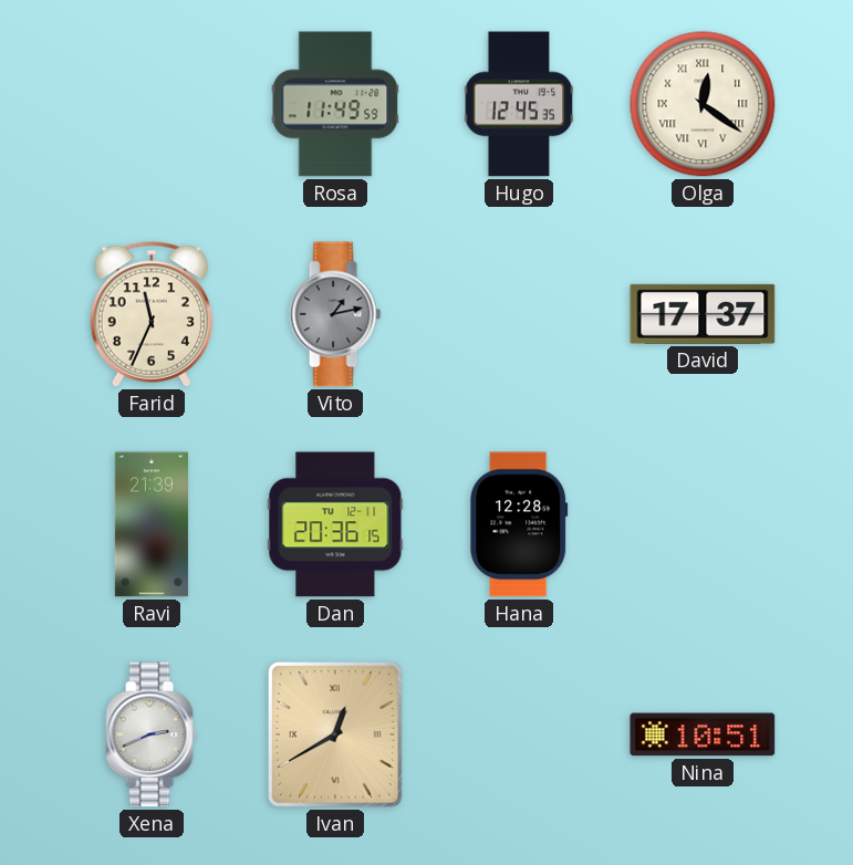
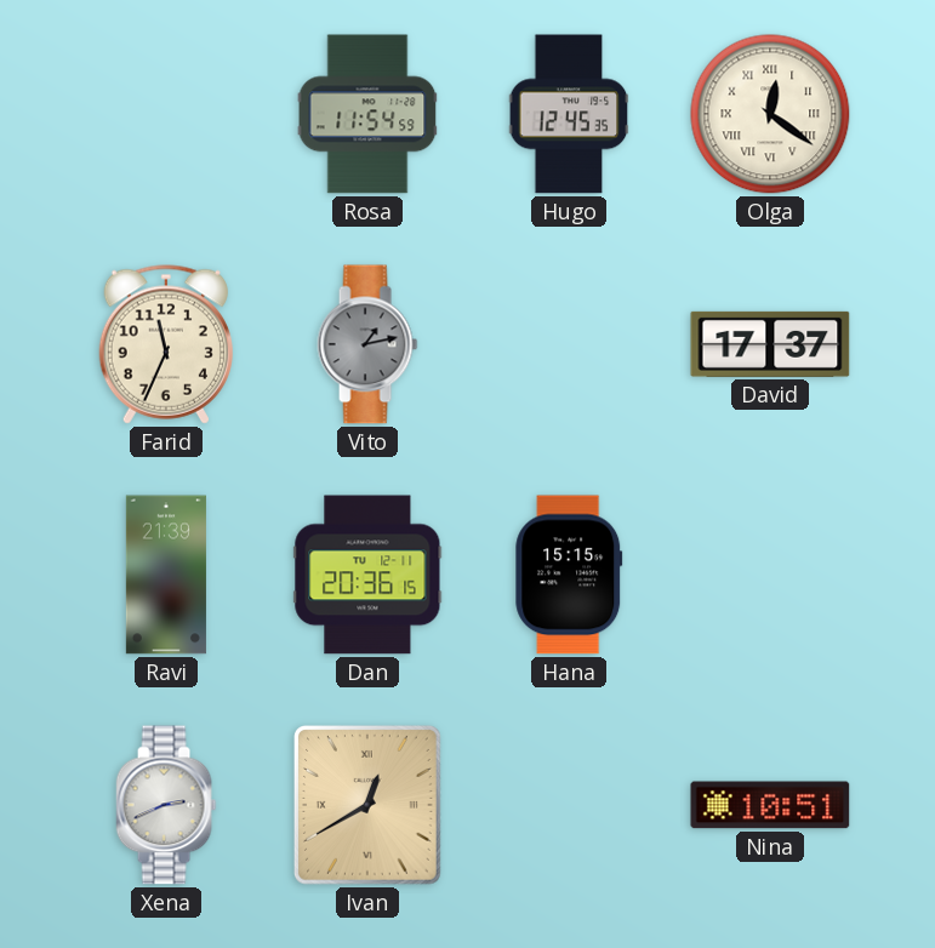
Rosa: 11:49 -> 11:54 (367, 114)
Hana: 12:28 -> 15:15 (569, 575)
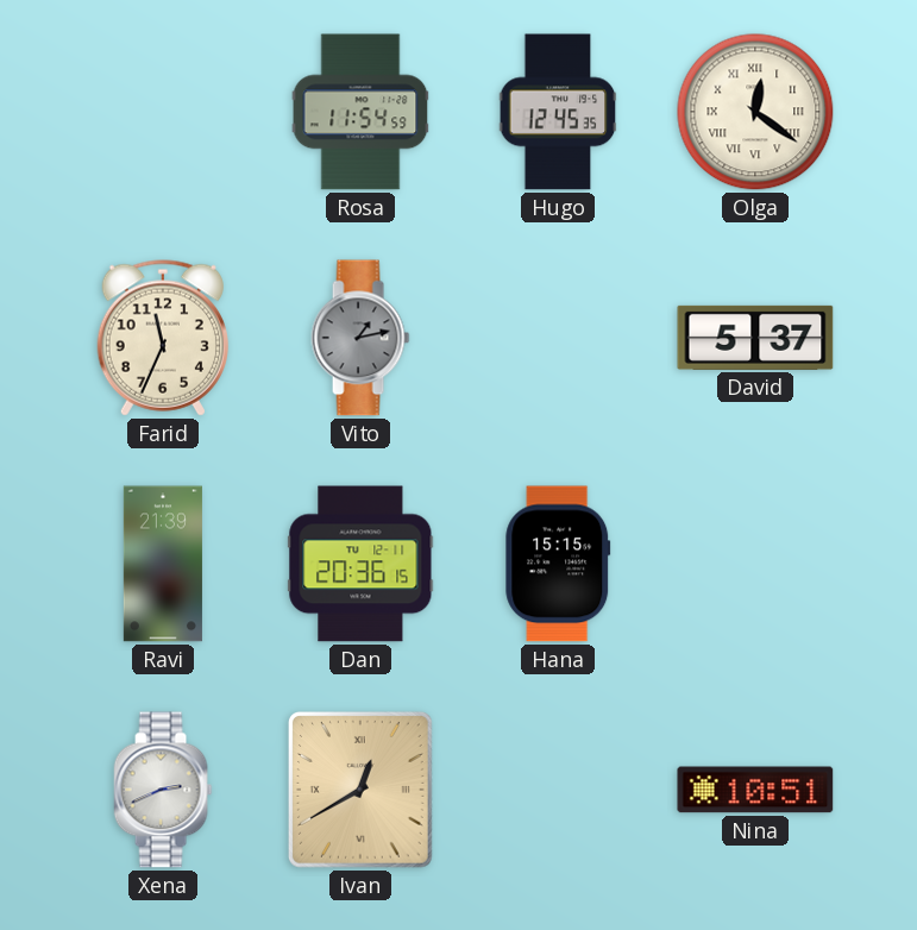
David: 17:37 -> 5:37 (755, 338)
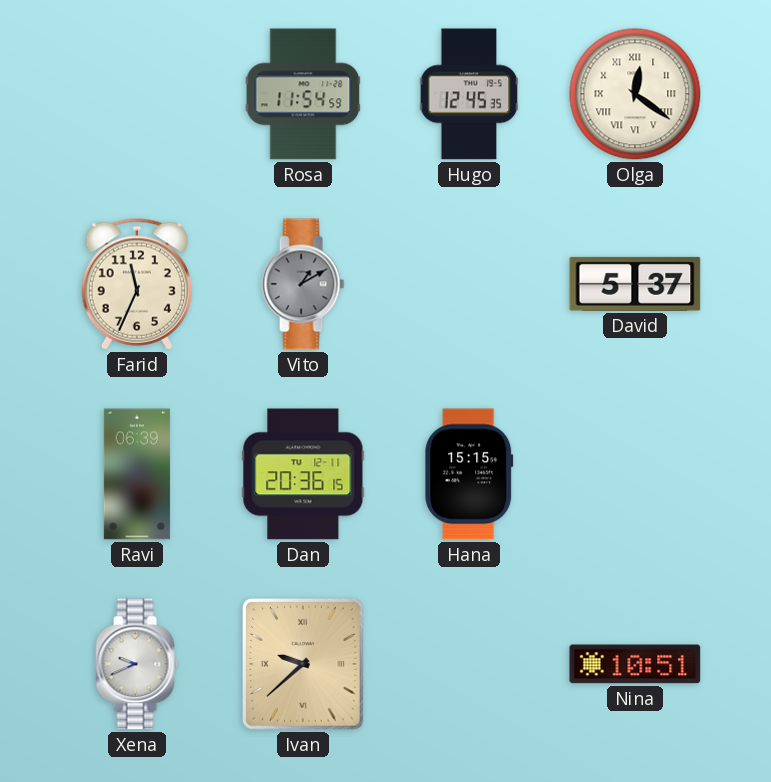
Vito: 1:13 -> 1:10 (303, 284)
Ravi: 21:39 -> 06:39 (137, 474)
Xena: 2:41 -> 9:41 (137, 664)
Ivan: 12:40 -> 9:38 (303, 665)
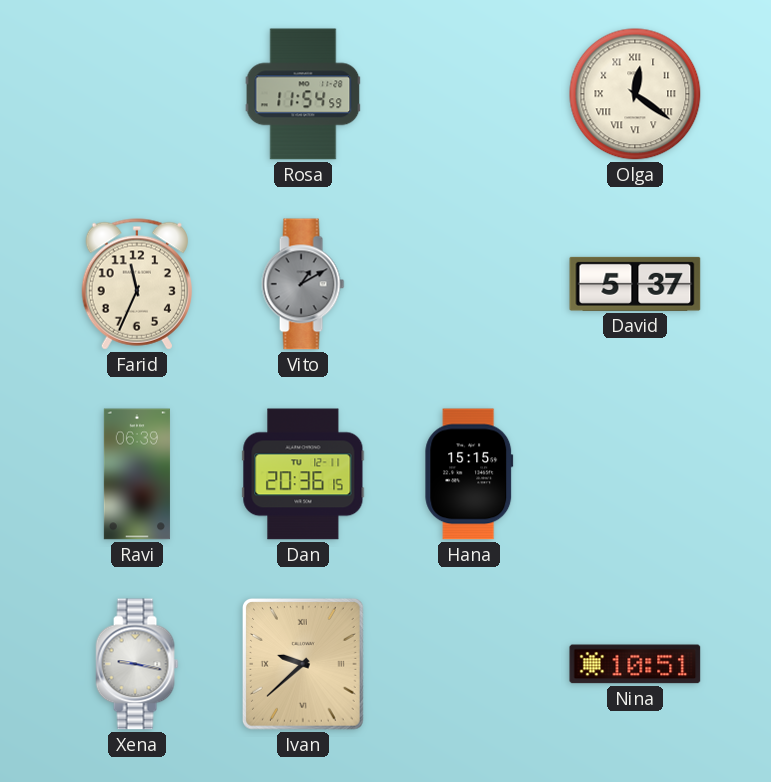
Hugo: 12:45 -> none (469, 94)
Xena: 9:41 -> 9:17 (137, 664)
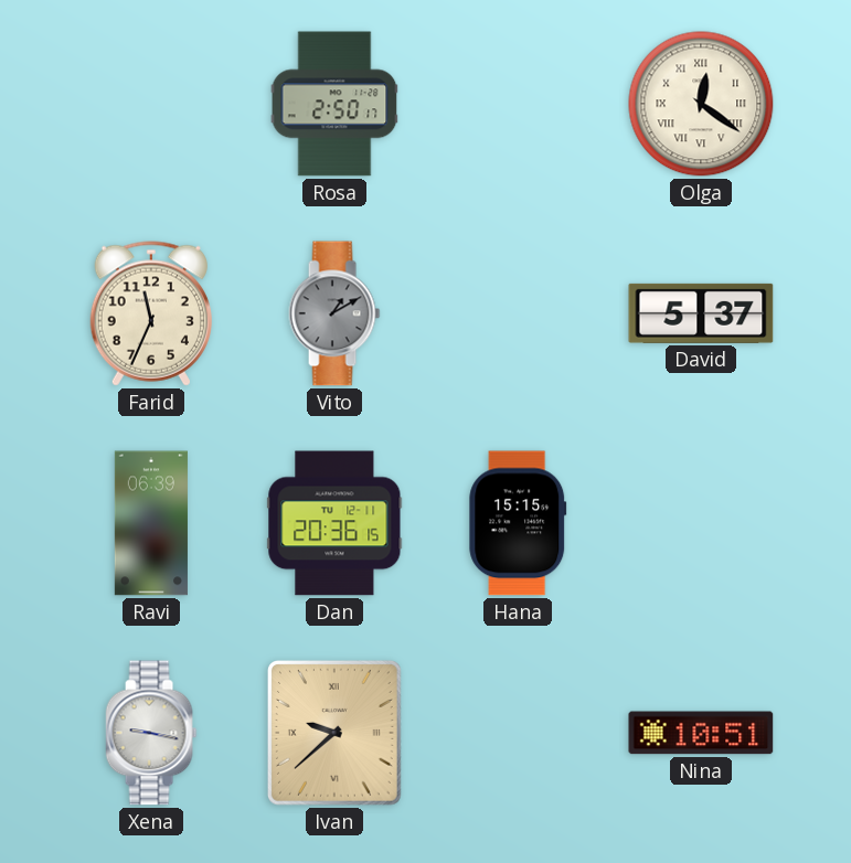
Rosa: 11:54 -> 2:50 (334, 104)
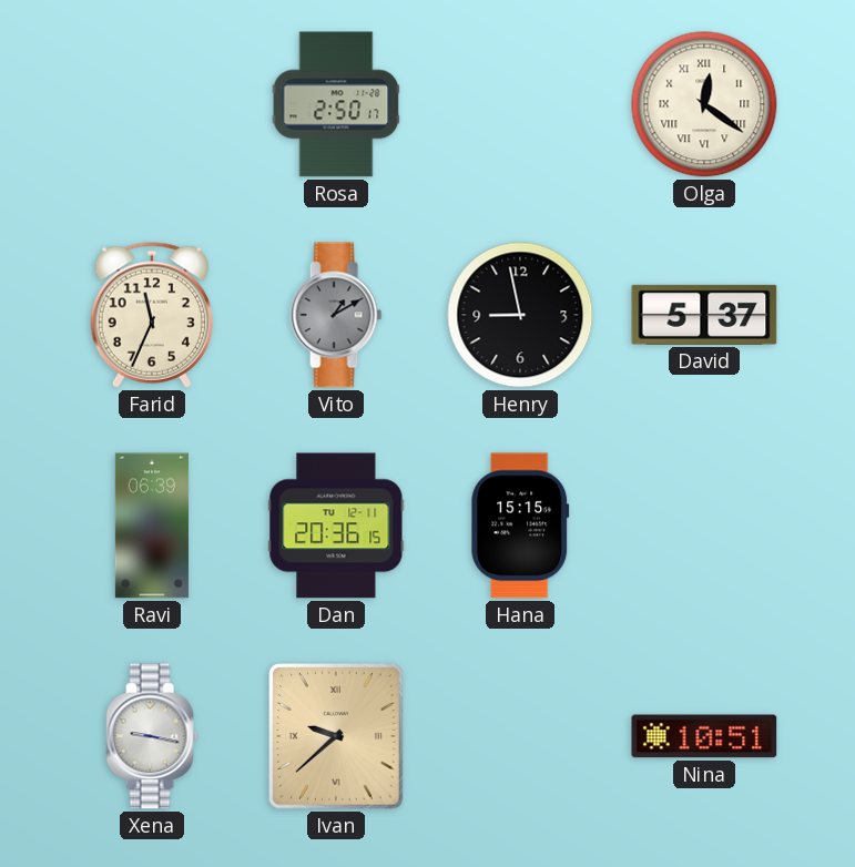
Henry: none -> 8:58 (520, 315)
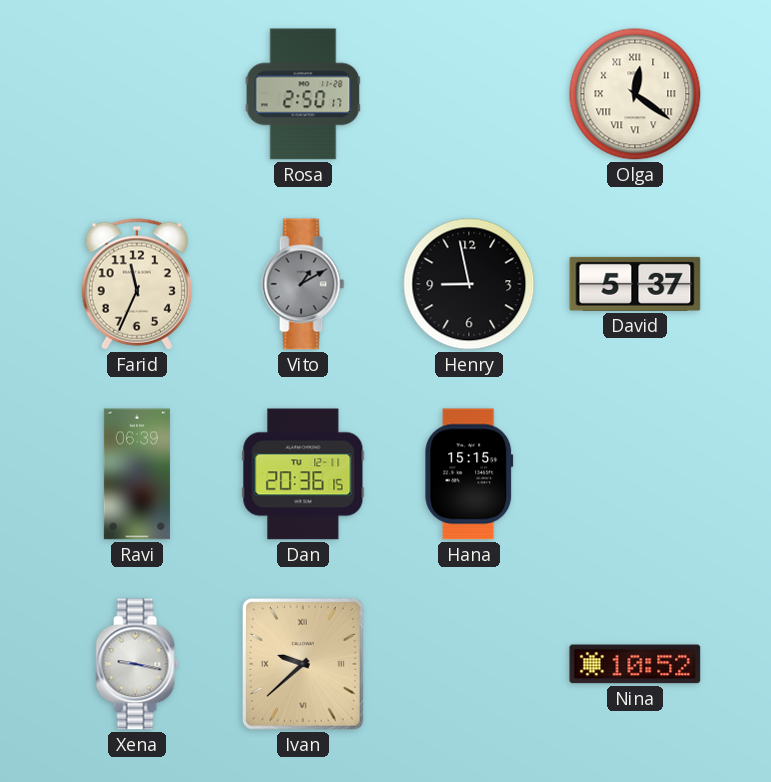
Nina: 10:51 -> 10:52 (635, 664)
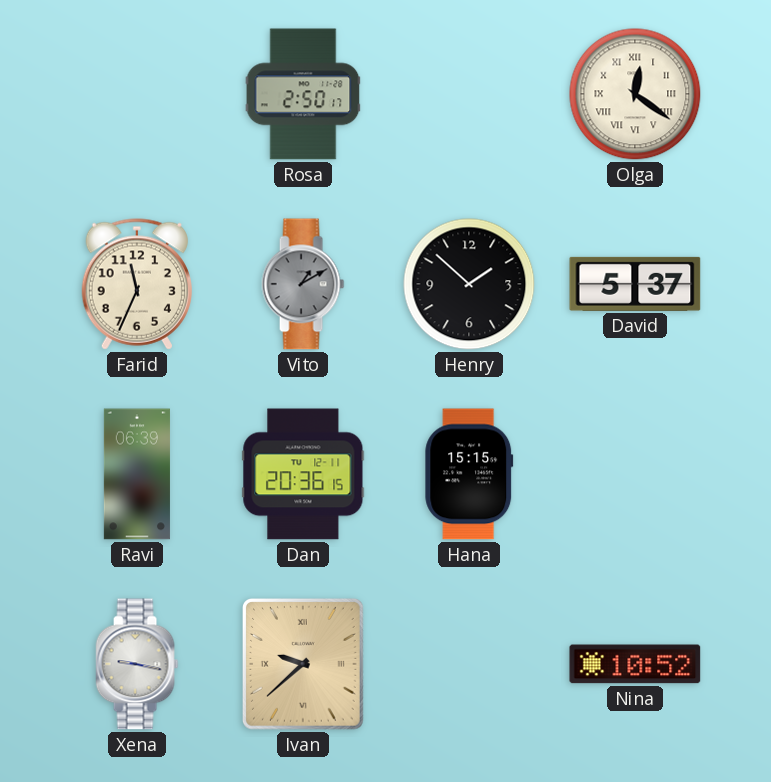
Henry: 8:58 -> 1:52 (469, 284)
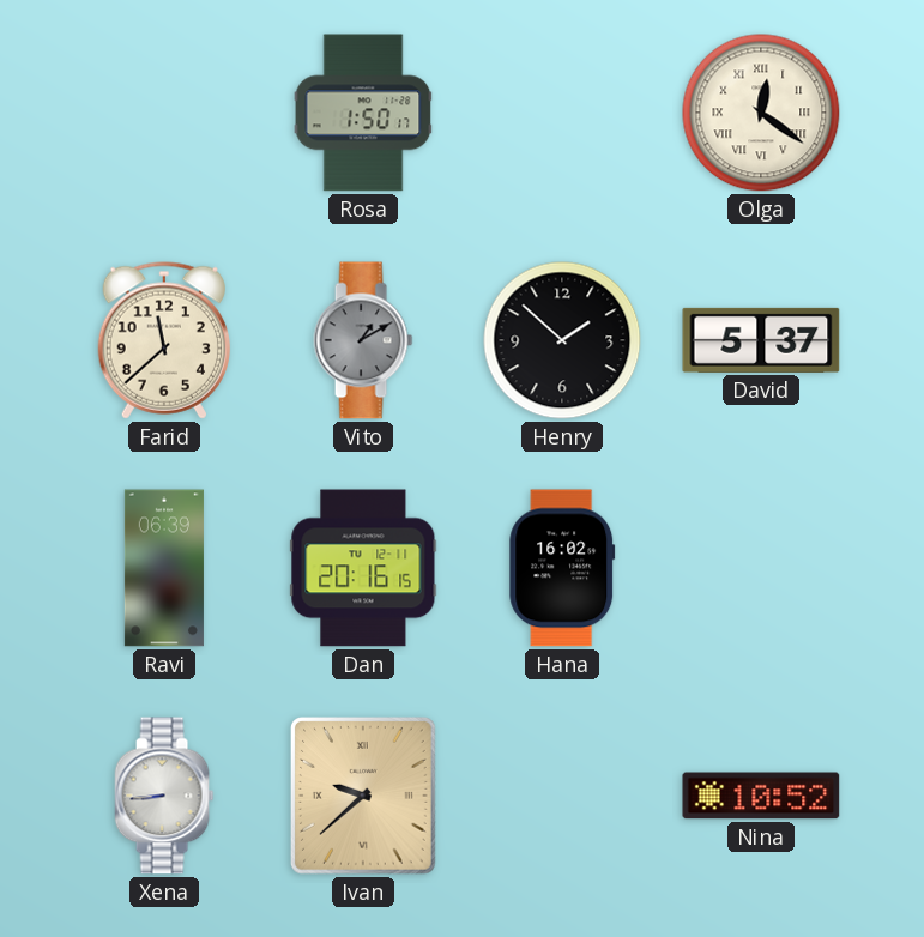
Rosa: 2:50 -> 1:50 (363, 113)
Farid: 11:34 -> 11:38 (164, 340)
Dan: 20:36 -> 20:16 (363, 568)
Hana: 15:15 -> 16:02 (562, 568)
Xena: 9:17 -> 8:44 (164, 796)
